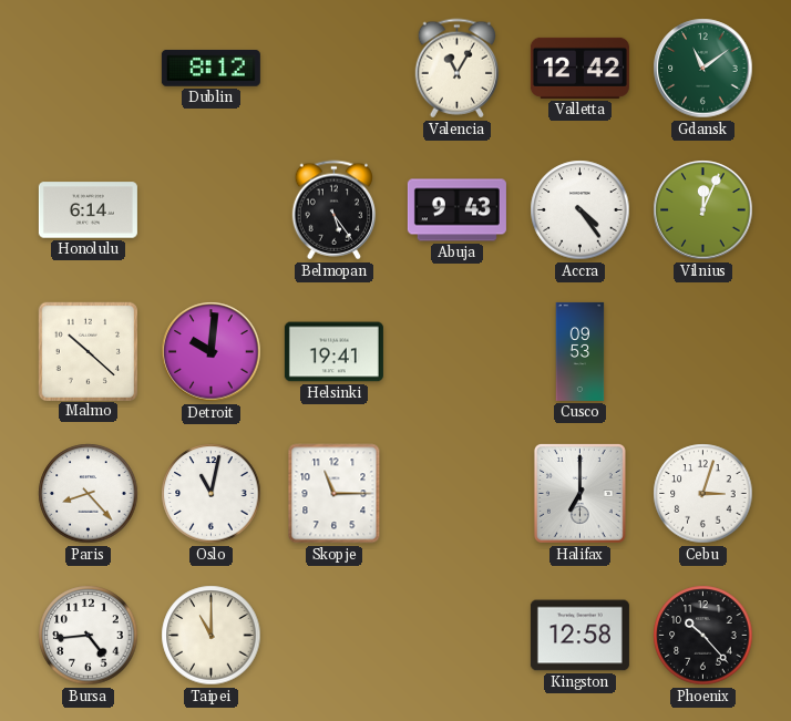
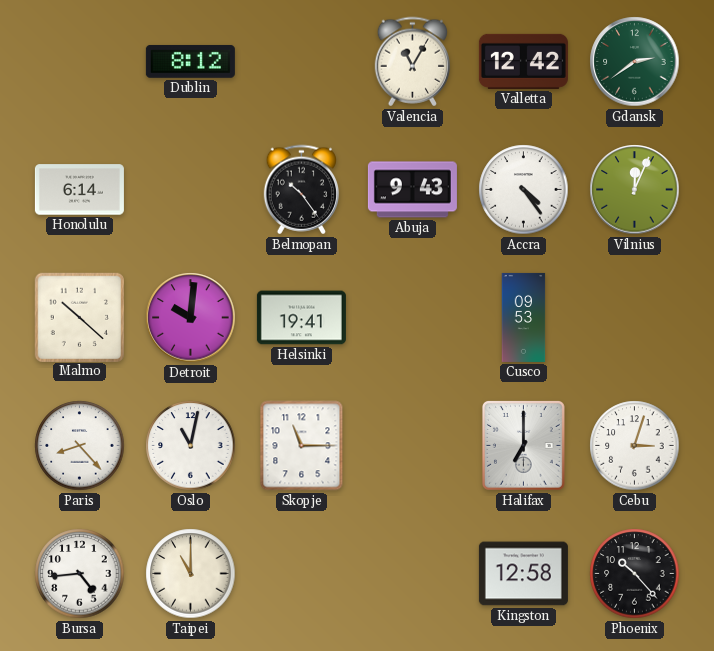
Gdansk: 11:09 -> 2:39 (635, 62)
Belmopan: 5:24 -> 10:24 (301, 190)
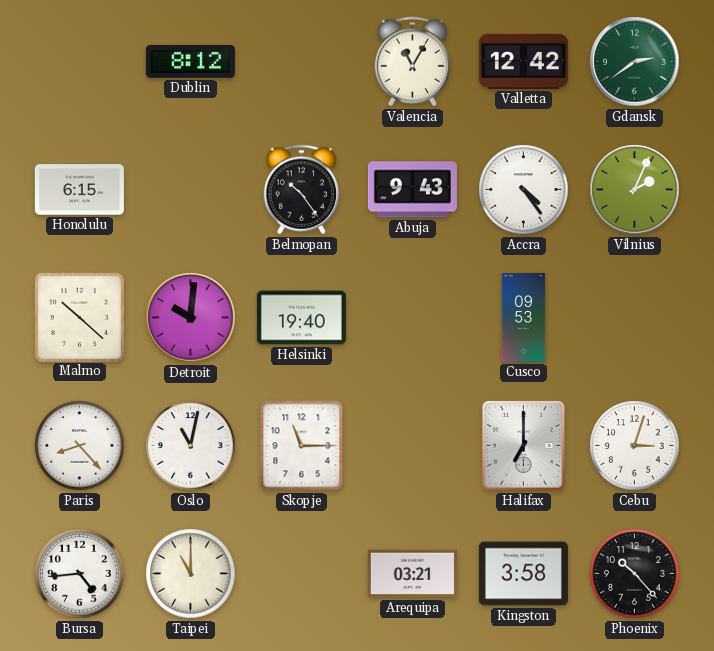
Honolulu: 6:14 -> 6:15 (79, 190)
Vilnius: 12:04 -> 2:04 (635, 190)
Helsinki: 19:41 -> 19:40 (301, 318)
Arequipa: none -> 03:21 (412, 574)
Kingston: 12:58 -> 3:58 (523, 574)
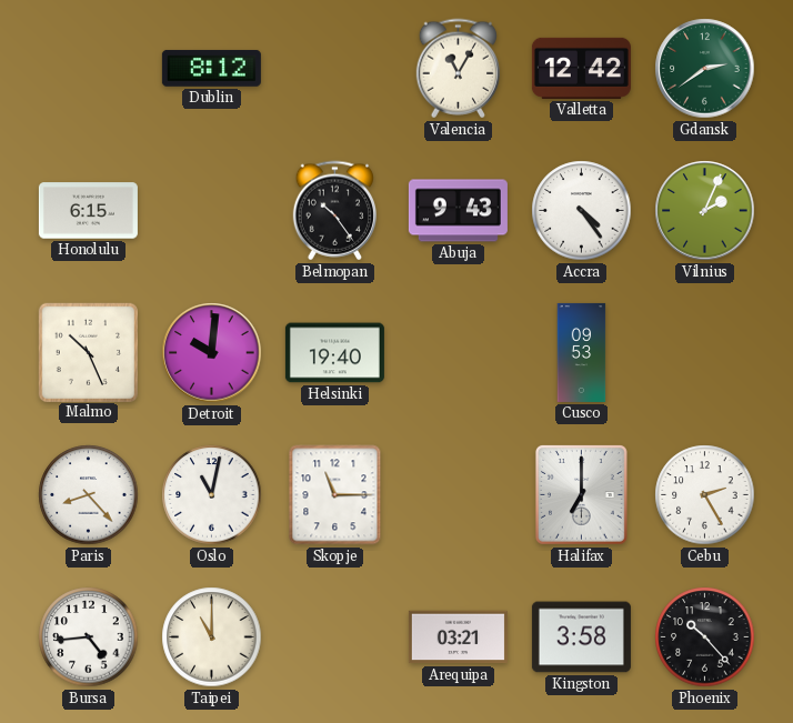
Malmo: 10:22 -> 10:26 (88, 352)
Cebu: 3:03 -> 2:25 (705, 495)
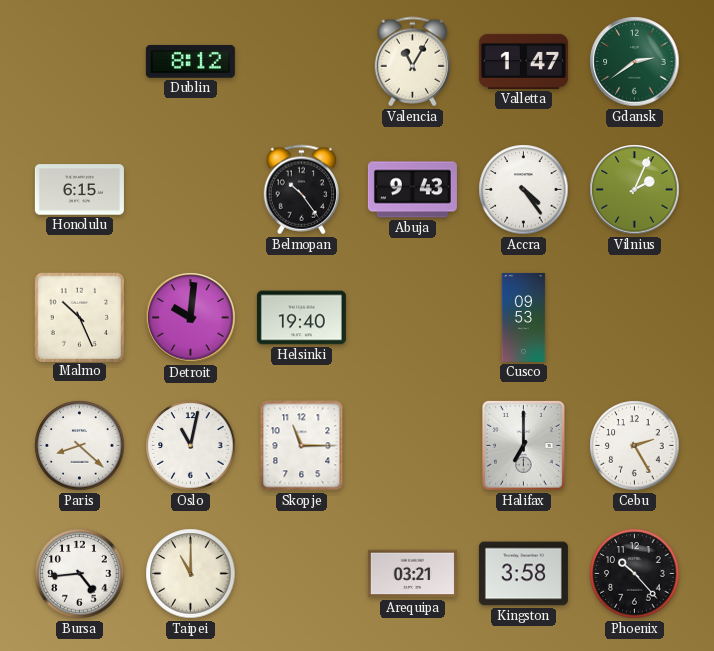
Valletta: 12:42 -> 1:47 (523, 61)
Paris: 8:23 -> 8:22 (80, 446)
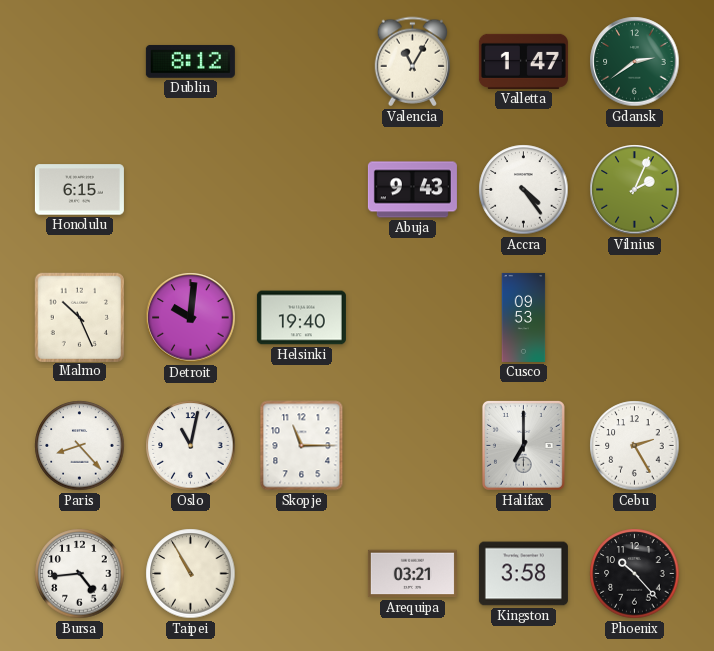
Belmopan: 10:24 -> none (301, 190)
Paris: 8:22 -> 8:23 (80, 446)
Taipei: 11:00 -> 10:55 (191, 574)
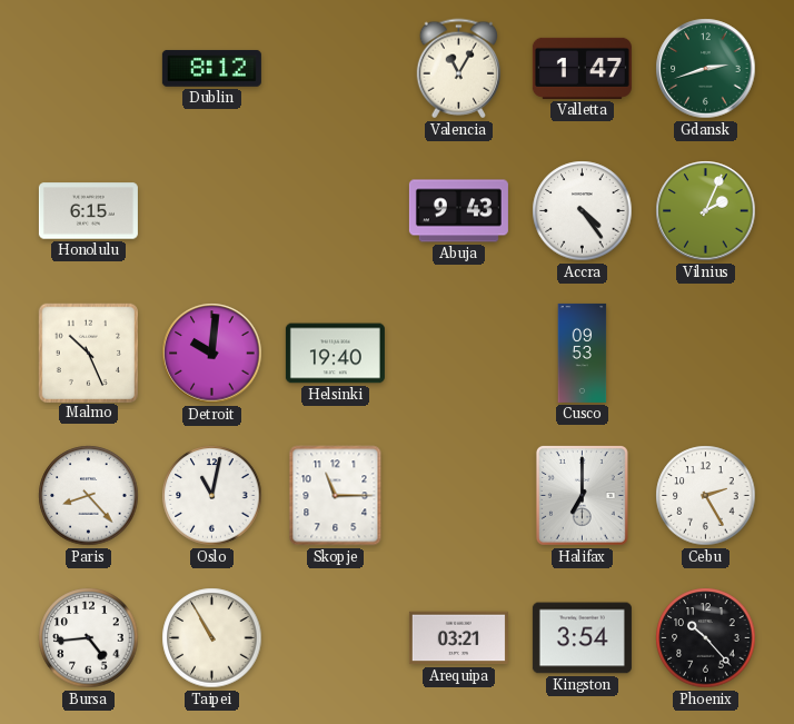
Gdansk: 2:39 -> 2:42 (706, 69)
Kingston: 3:58 -> 3:54 (582, 638)
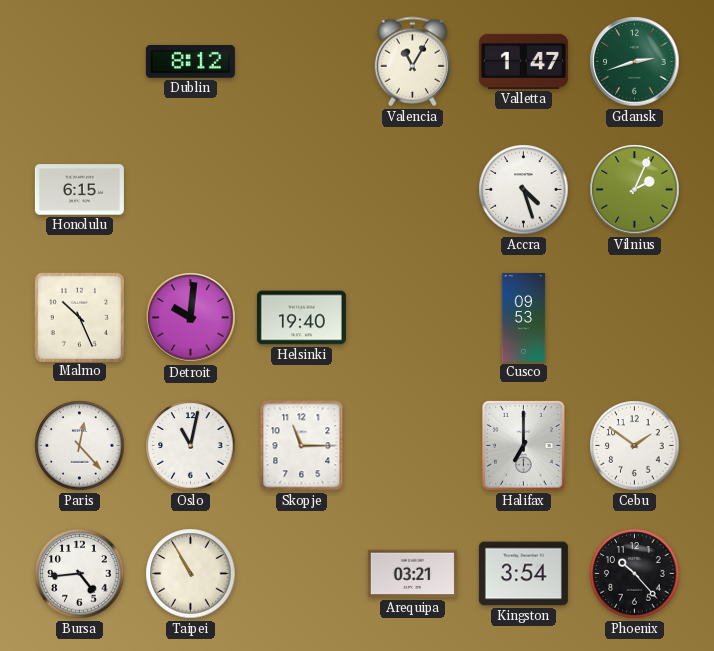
Abuja: 9:43 -> none (458, 211)
Accra: 4:24 -> 4:27 (524, 190)
Paris: 8:23 -> 12:23 (80, 446)
Cebu: 2:25 -> 1:51 (635, 446)
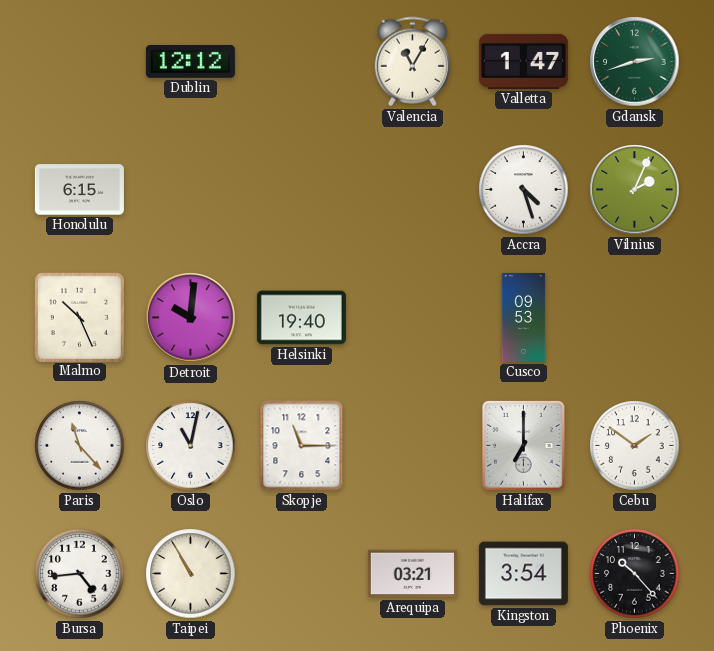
Dublin: 8:12 -> 12:12 (190, 62)
Paris: 12:23 -> 11:23 (80, 446)
